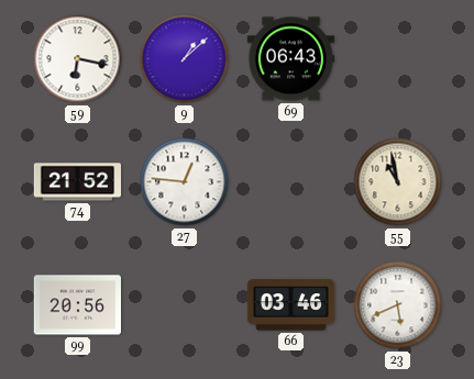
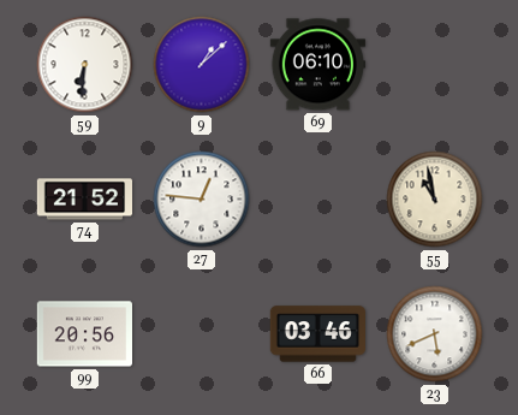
59: 6:17 -> 6:31 (85, 65)
69: 06:43 -> 06:10 (317, 65)
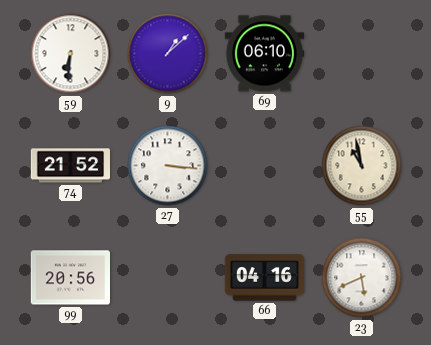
27: 12:46 -> 3:16 (168, 166)
66: 03:46 -> 04:16 (264, 278)
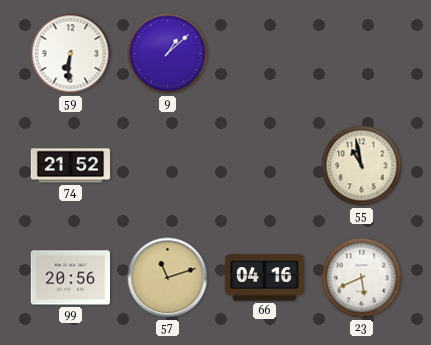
69: 06:10 -> none (264, 54)
27: 3:16 -> none (168, 166)
57: none -> 11:12 (168, 278)
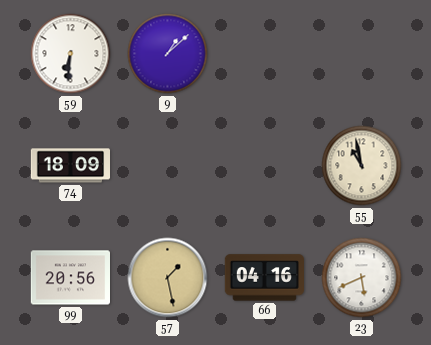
74: 21:52 -> 18:09 (71, 166)
57: 11:12 -> 1:28 (168, 278)
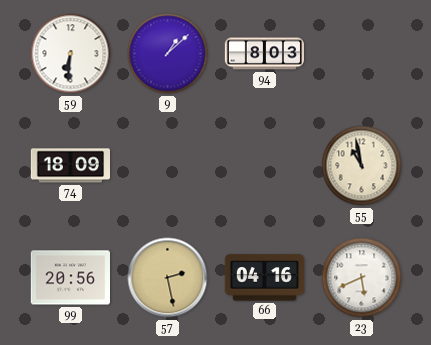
94: none -> 8:03 (265, 54)
57: 1:28 -> 2:28 (168, 278)
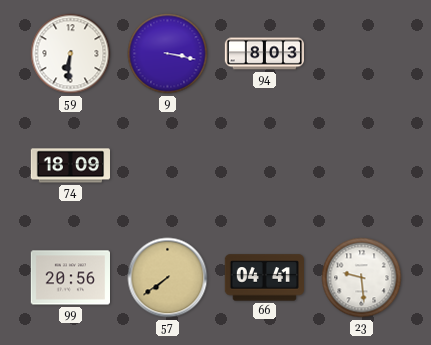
9: 1:08 -> 3:17 (168, 54)
55: 10:58 -> none (362, 166)
57: 2:28 -> 7:39 (168, 278)
66: 04:16 -> 04:41 (264, 278)
23: 5:41 -> 9:29 (362, 278)
